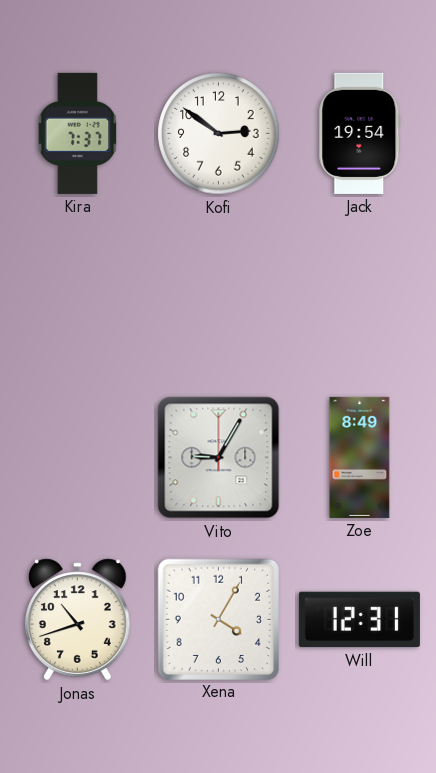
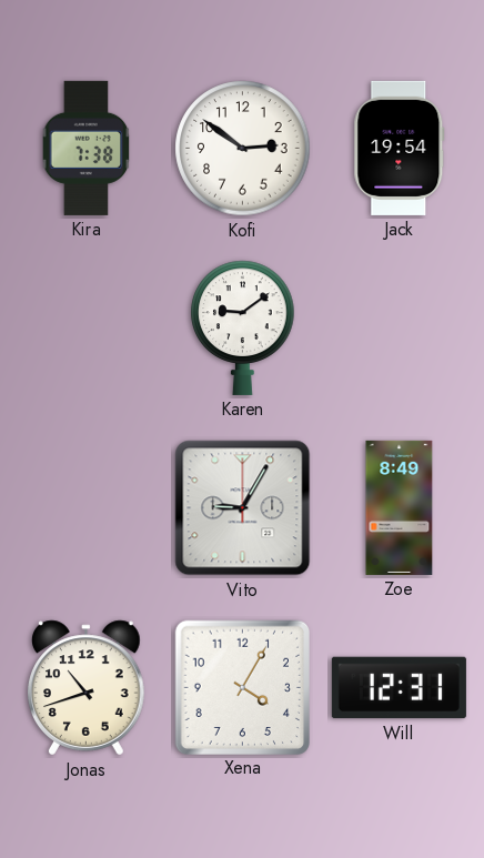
Kira: 7:37 -> 7:38 (87, 148)
Karen: none -> 9:09 (243, 327)
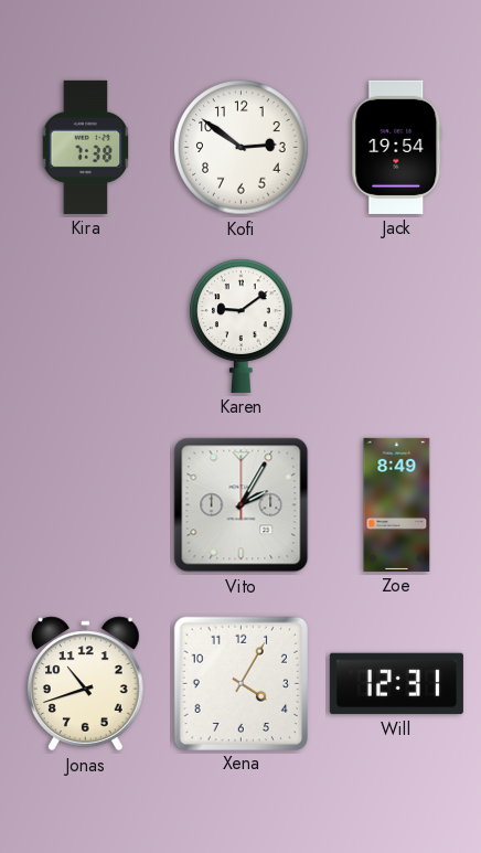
Vito: 9:05 -> 2:05 (242, 505)
